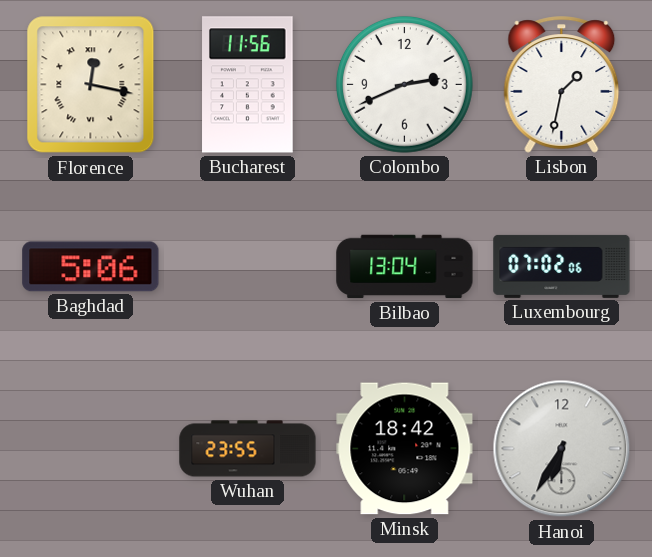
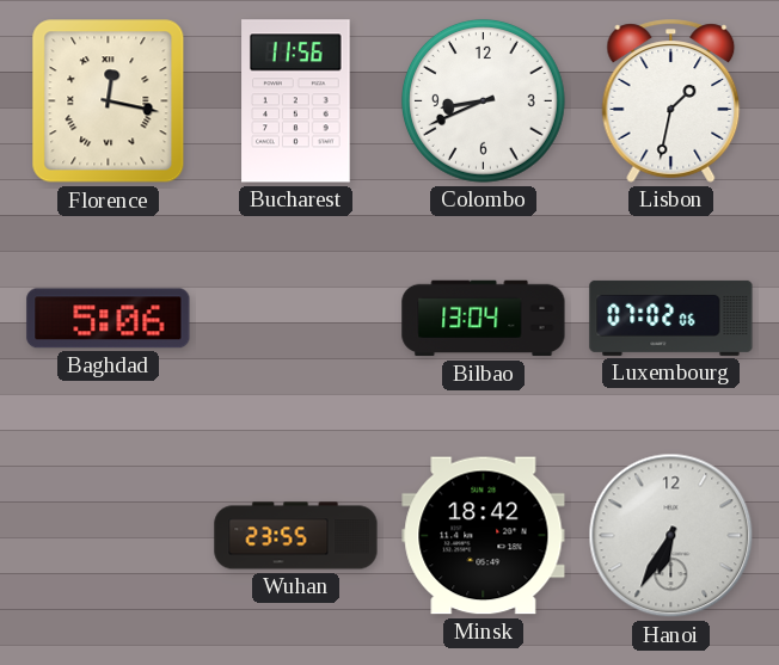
Colombo: 2:41 -> 8:41 (483, 100)
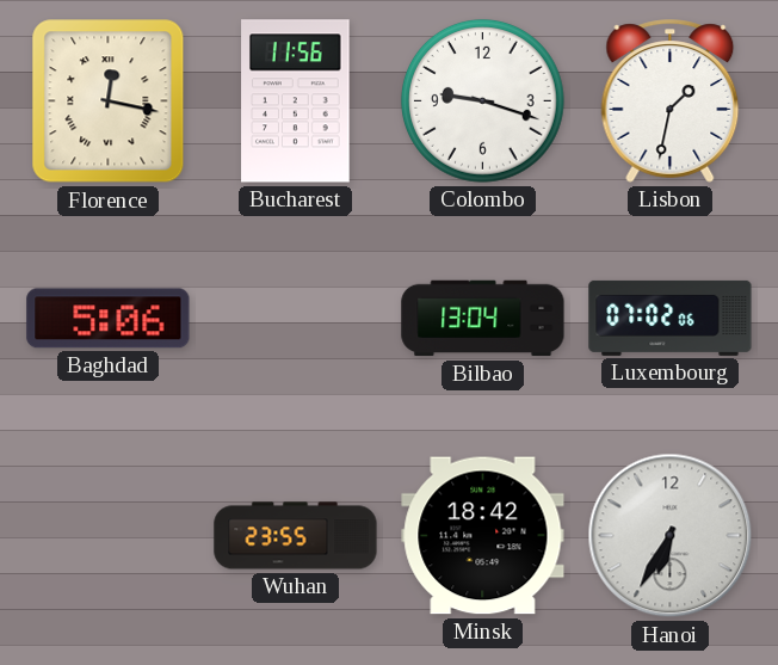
Colombo: 8:41 -> 9:18 (482, 100)
